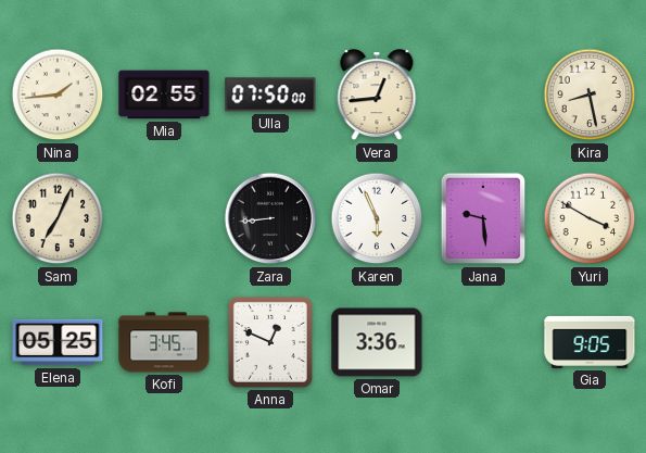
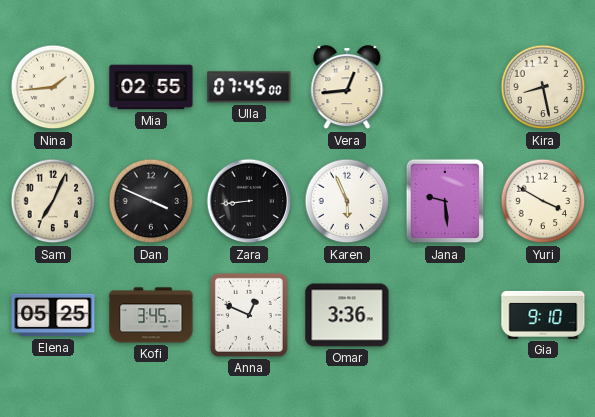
Ulla: 07:50 -> 07:45 (249, 87)
Dan: none -> 3:49 (151, 201)
Gia: 9:05 -> 9:10 (543, 315)
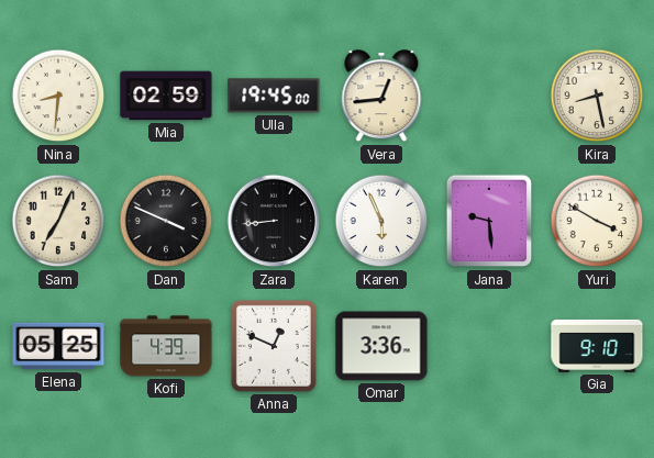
Nina: 1:44 -> 8:31 (58, 96)
Mia: 02:55 -> 02:59 (166, 96)
Ulla: 07:45 -> 19:45 (274, 96)
Kofi: 3:45 -> 4:39 (166, 346)
